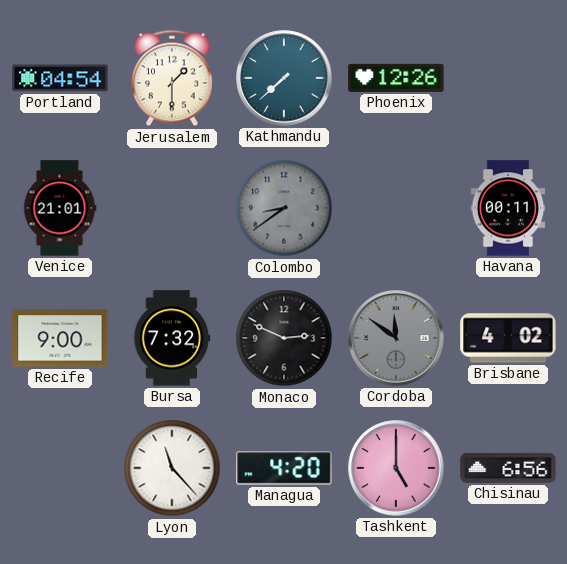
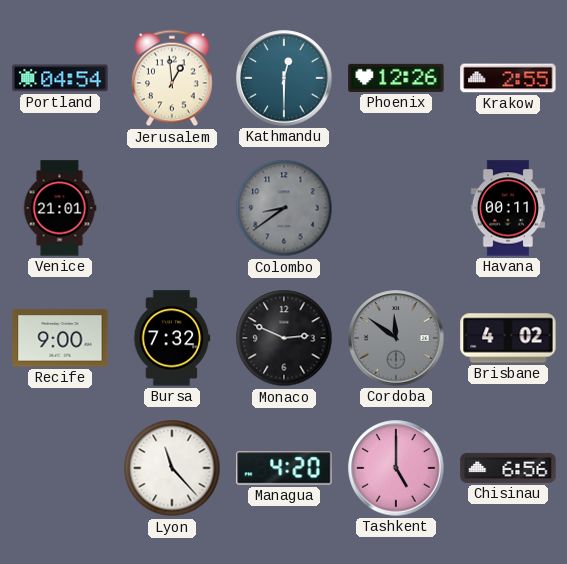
Jerusalem: 1:30 -> 12:59 (172, 78)
Kathmandu: 7:38 -> 12:30 (284, 78)
Krakow: none -> 2:55 (508, 78)
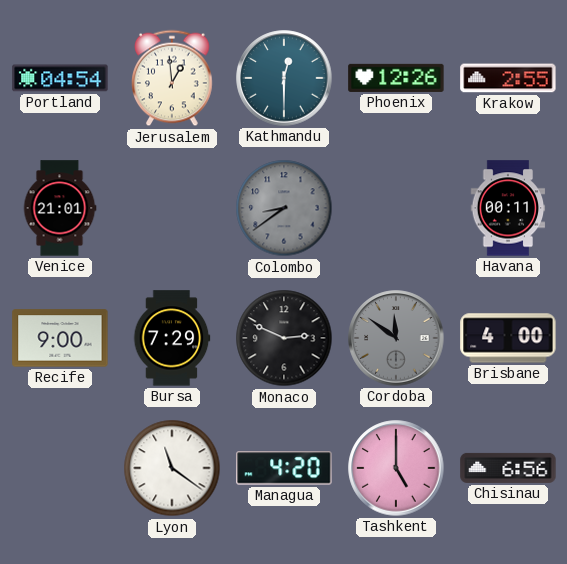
Bursa: 7:32 -> 7:29 (172, 338)
Brisbane: 4:02 -> 4:00 (508, 338)
Lyon: 11:23 -> 11:21 (172, 468)
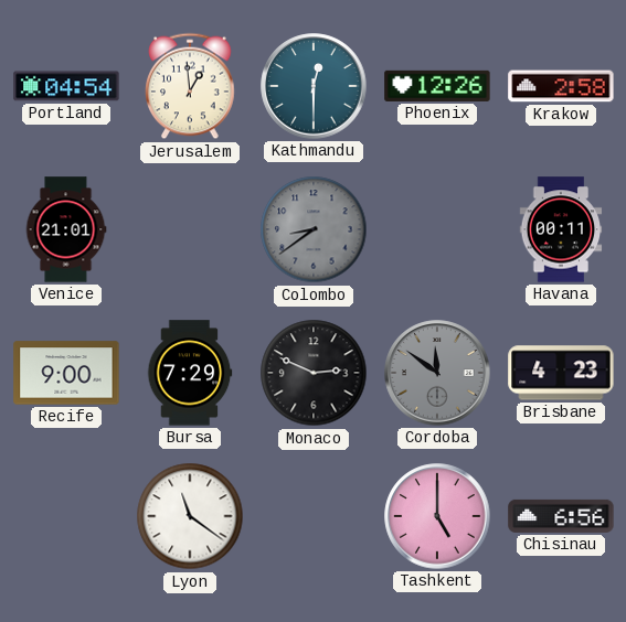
Krakow: 2:55 -> 2:58 (561, 86)
Brisbane: 4:00 -> 4:23 (561, 373)
Managua: 4:20 -> none (284, 468)
